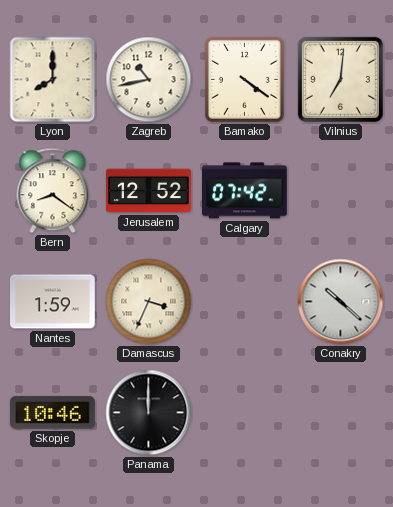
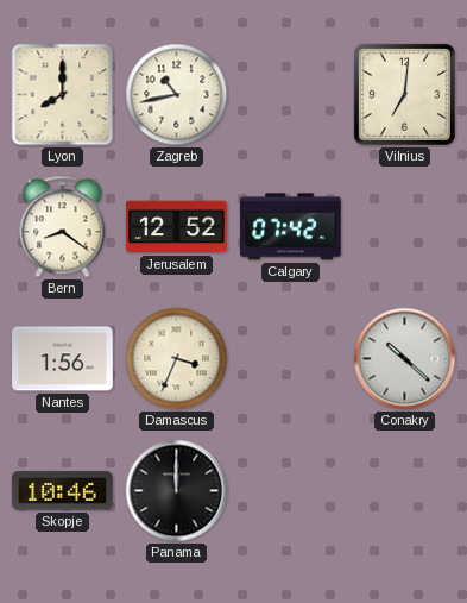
Bamako: 4:21 -> none (244, 79)
Nantes: 1:59 -> 1:56 (63, 359)
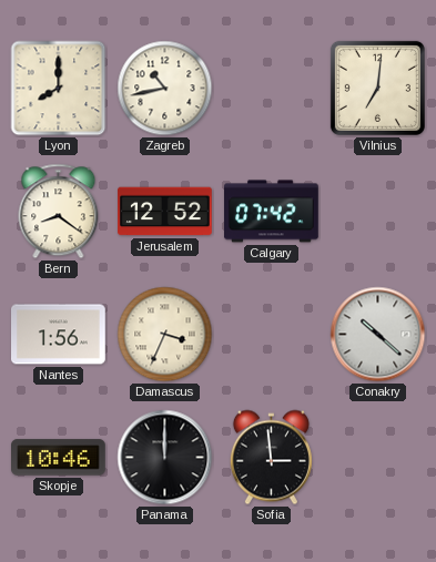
Sofia: none -> 2:59 (271, 458)
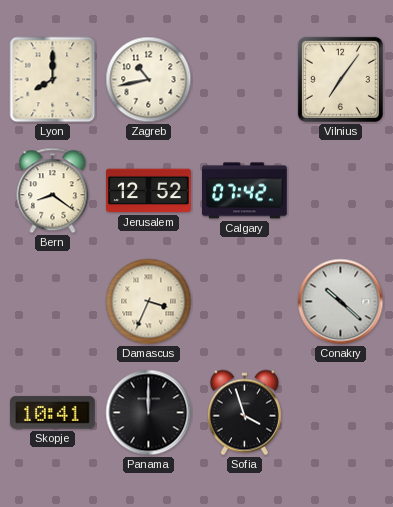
Vilnius: 7:01 -> 7:06 (340, 79)
Nantes: 1:56 -> none (59, 335)
Skopje: 10:46 -> 10:41 (53, 413)
Sofia: 2:59 -> 3:57 (244, 413)
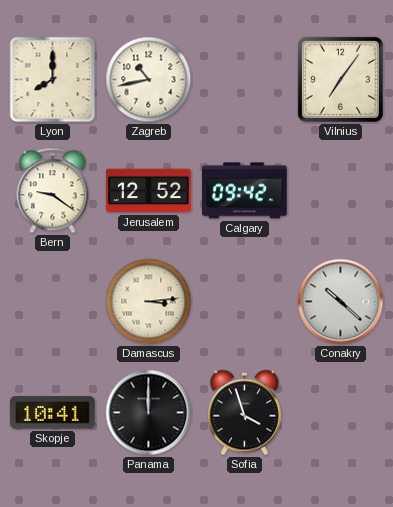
Bern: 8:21 -> 9:21 (53, 191)
Calgary: 07:42 -> 09:42 (245, 191)
Damascus: 3:34 -> 3:14 (149, 302)
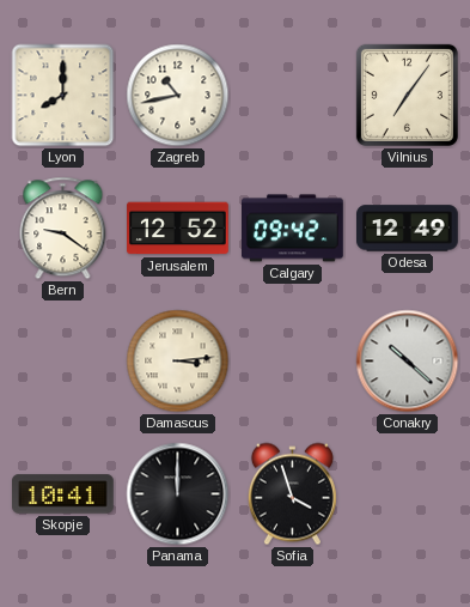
Odesa: none -> 12:49 (408, 229)
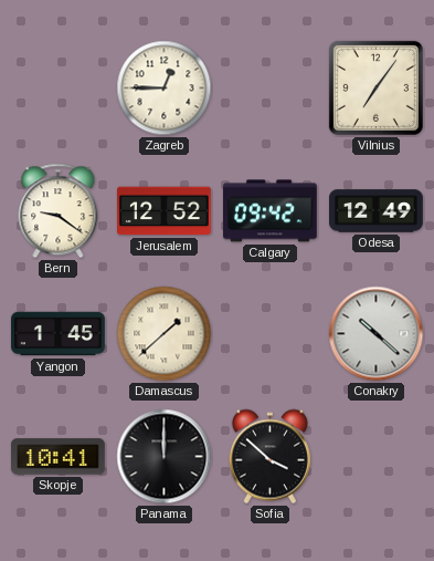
Lyon: 8:00 -> none (63, 96)
Zagreb: 10:43 -> 12:45 (165, 89)
Yangon: none -> 1:45 (59, 334)
Damascus: 3:14 -> 1:38 (165, 334)
Sofia: 3:57 -> 3:52 (269, 457)
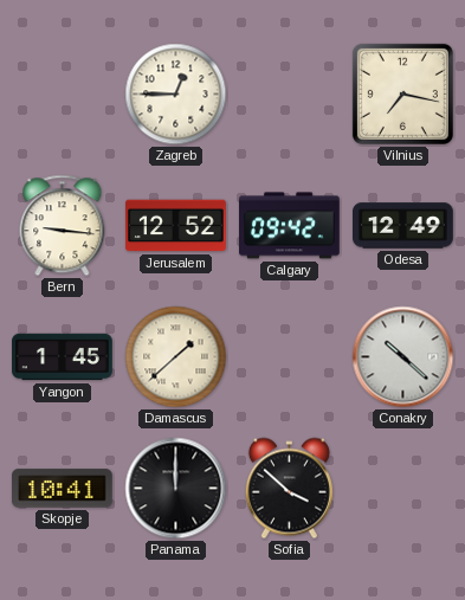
Vilnius: 7:06 -> 7:17 (402, 93)
Bern: 9:21 -> 9:16 (63, 226)
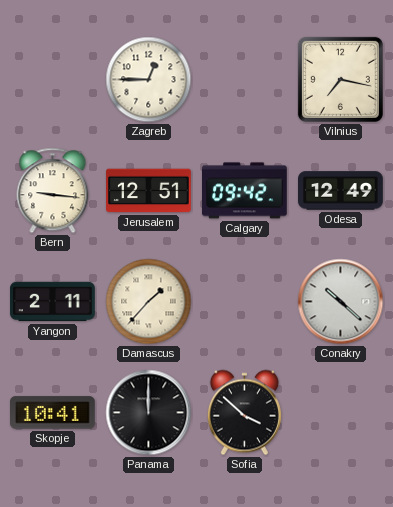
Jerusalem: 12:52 -> 12:51 (149, 191)
Yangon: 1:45 -> 2:11 (53, 302)
Damascus: 1:38 -> 1:37 (149, 302)
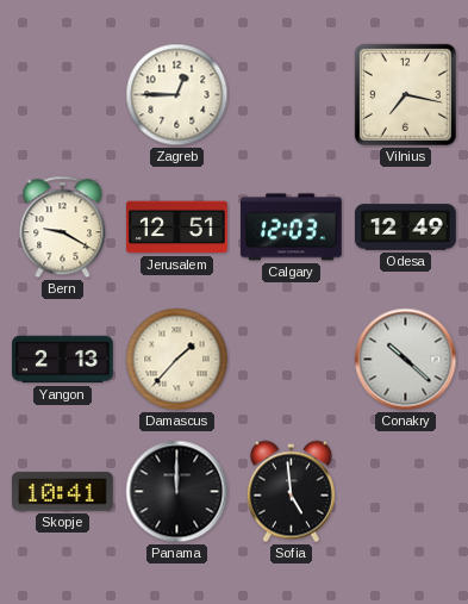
Bern: 9:16 -> 9:20 (63, 228)
Calgary: 09:42 -> 12:03 (292, 228)
Yangon: 2:11 -> 2:13 (63, 360)
Sofia: 3:52 -> 4:59 (291, 492)
